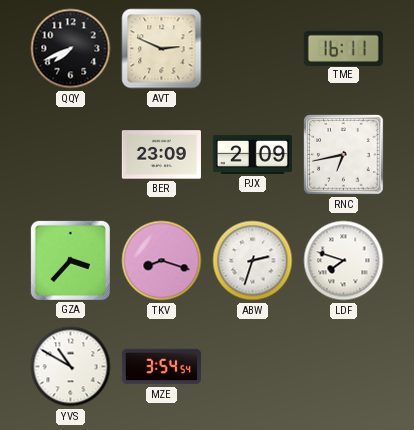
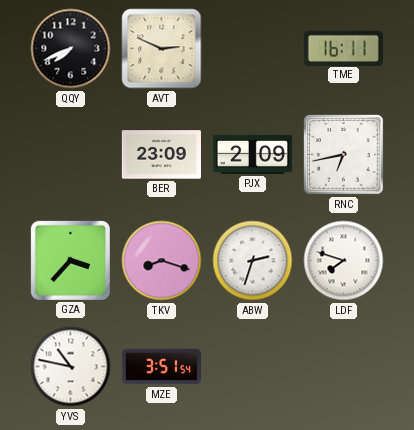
YVS: 10:50 -> 10:47 (71, 367)
MZE: 3:54 -> 3:51 (161, 367)
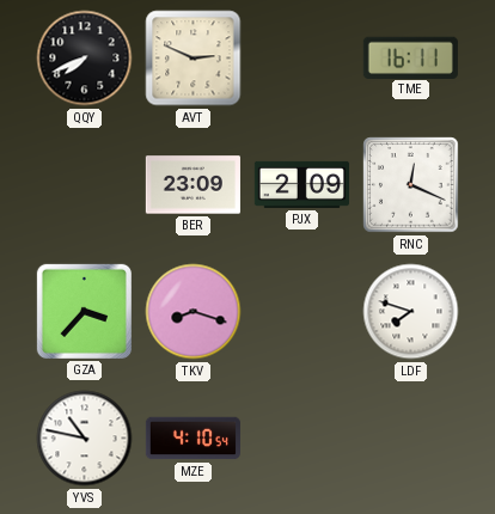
RNC: 6:43 -> 12:19 (411, 185)
ABW: 2:33 -> none (253, 261)
MZE: 3:51 -> 4:10 (192, 439)
